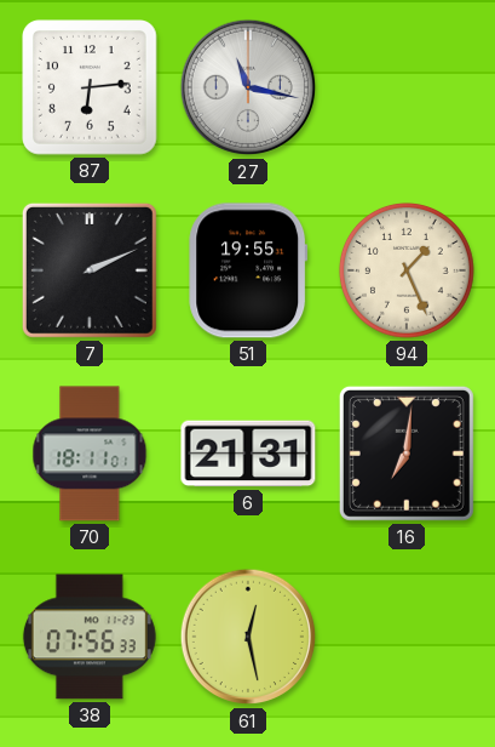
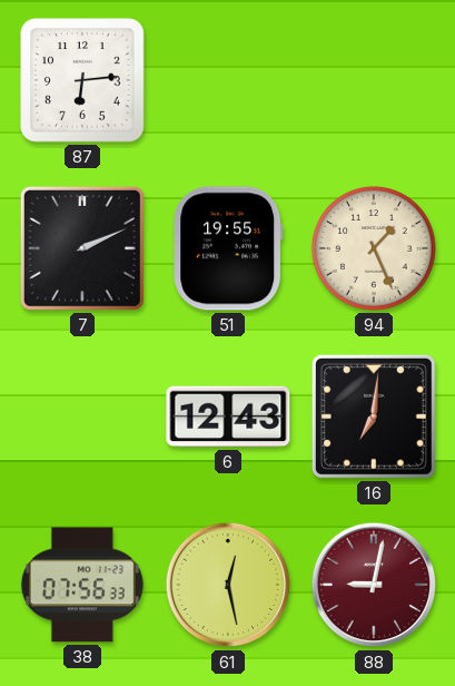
27: 11:17 -> none (248, 87)
70: 18:11 -> none (90, 454)
6: 21:31 -> 12:43 (228, 416)
88: none -> 9:02 (374, 585)
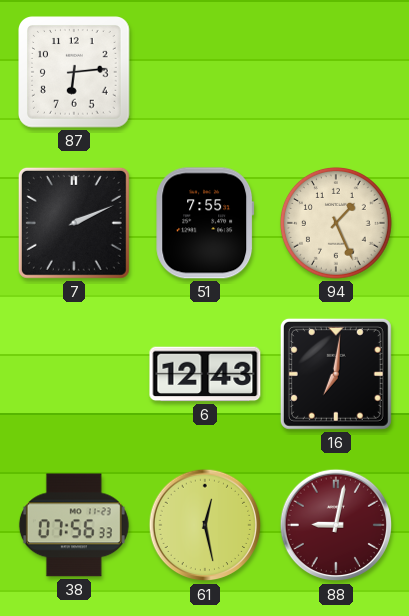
51: 19:55 -> 7:55 (205, 223)
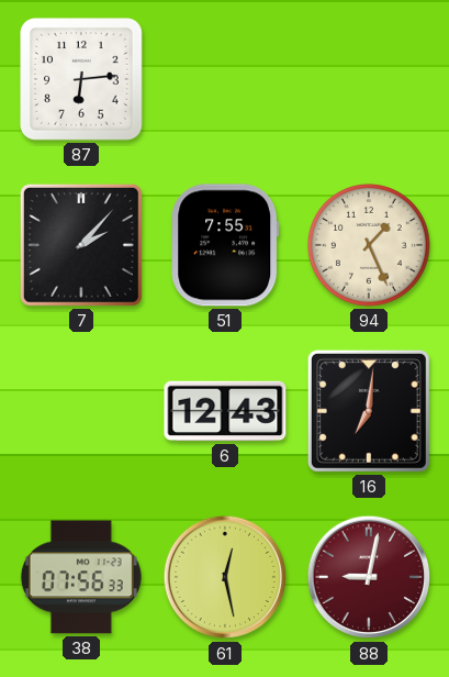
7: 2:11 -> 2:07 (81, 245)
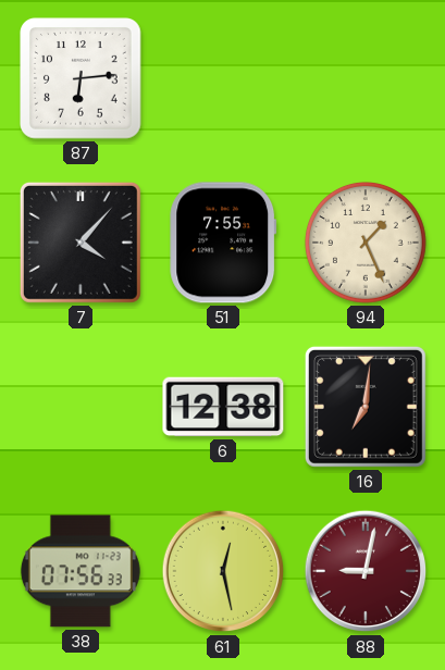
7: 2:07 -> 4:07 (81, 243)
6: 12:43 -> 12:38 (223, 407)
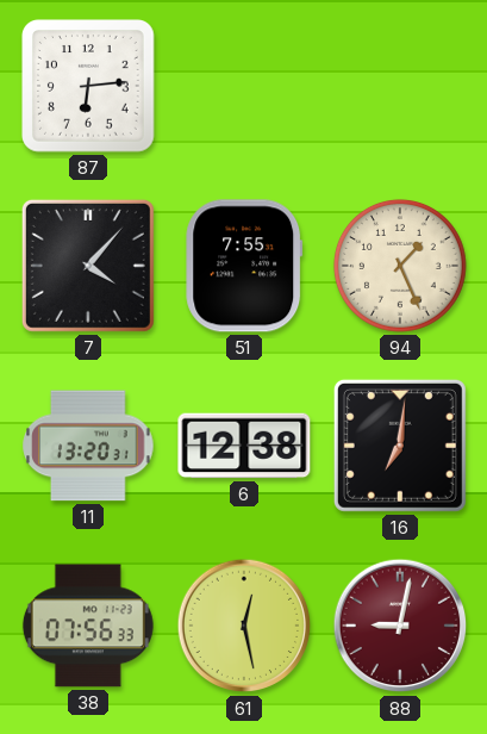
11: none -> 13:20 (88, 446)
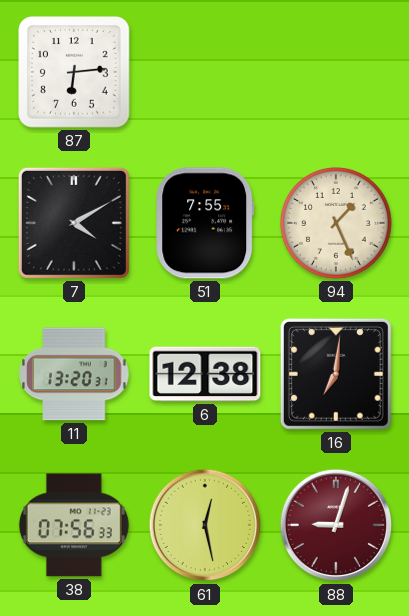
7: 4:07 -> 4:10 (74, 223)
88: 9:02 -> 9:03 (336, 525)
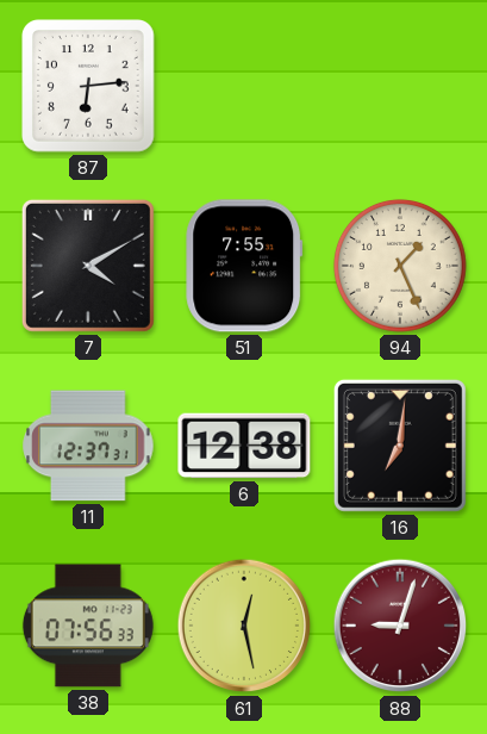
11: 13:20 -> 12:37 (88, 446)
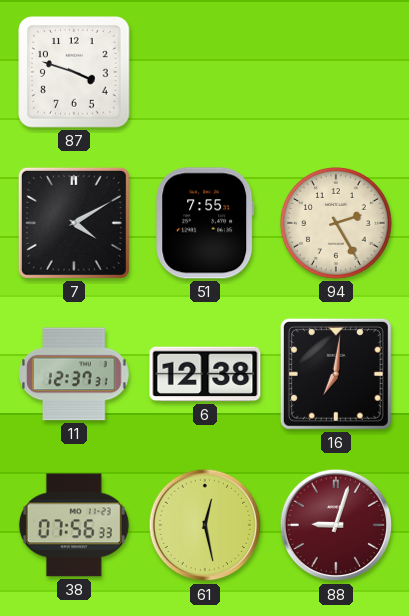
87: 6:14 -> 3:48 (75, 73)
94: 1:26 -> 2:25 (336, 223)
